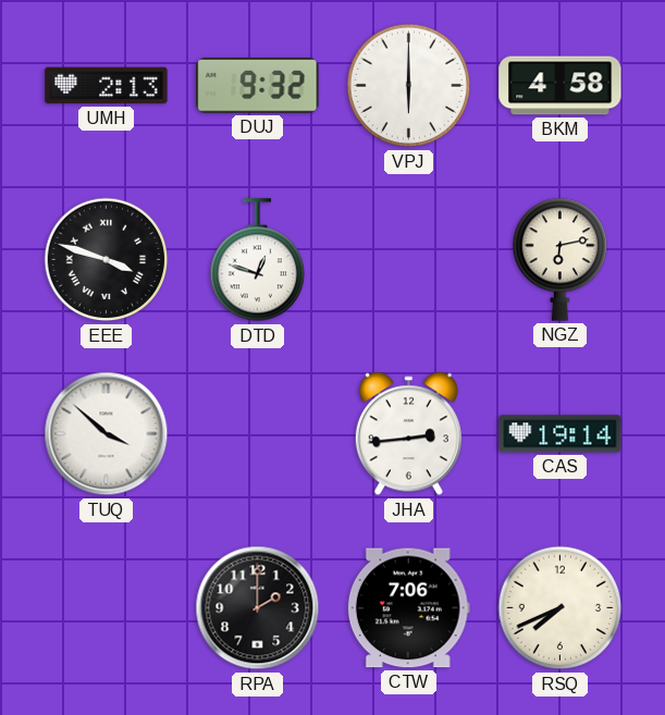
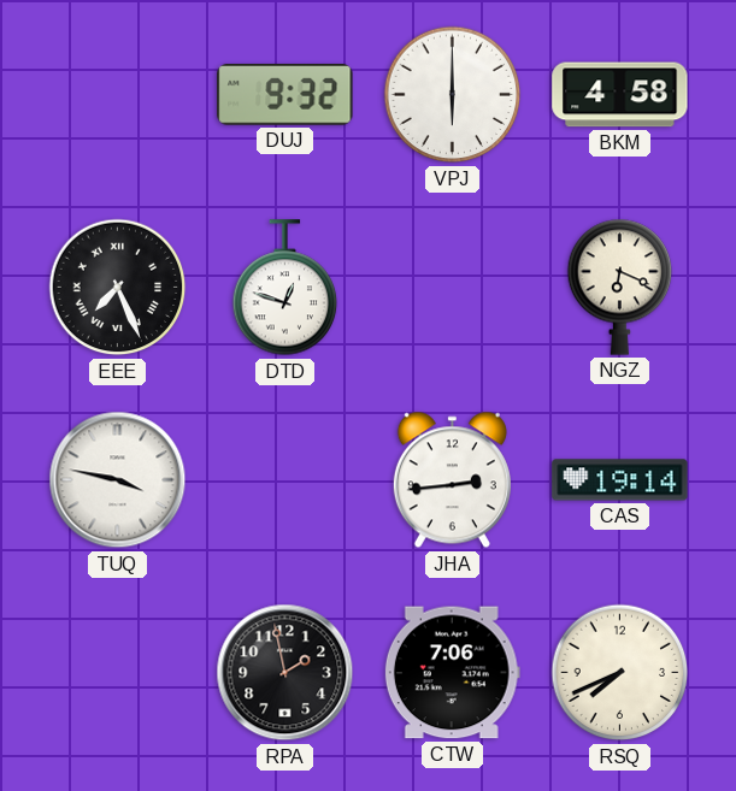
UMH: 2:13 -> none (107, 86)
EEE: 3:48 -> 7:26 (118, 288)
NGZ: 6:13 -> 6:19 (620, 287)
TUQ: 3:52 -> 3:47 (118, 480)
RPA: 2:00 -> 1:58 (285, 673)
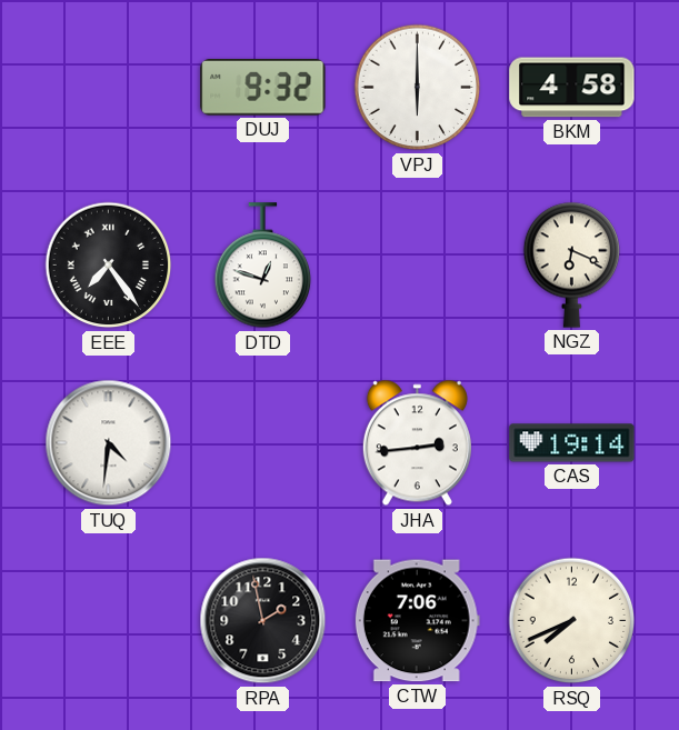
EEE: 7:26 -> 7:24 (109, 266)
TUQ: 3:47 -> 4:31 (109, 443)
